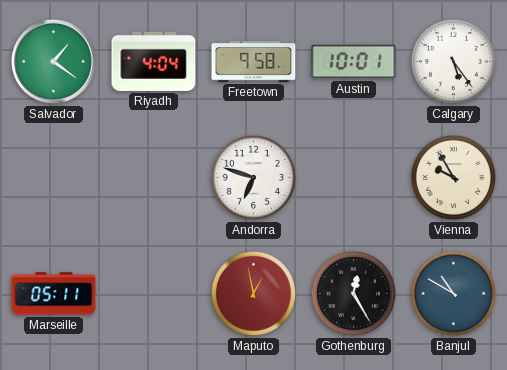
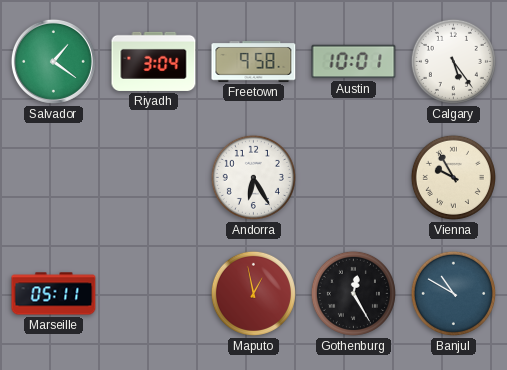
Riyadh: 4:04 -> 3:04 (154, 61)
Andorra: 6:48 -> 6:25 (253, 177)
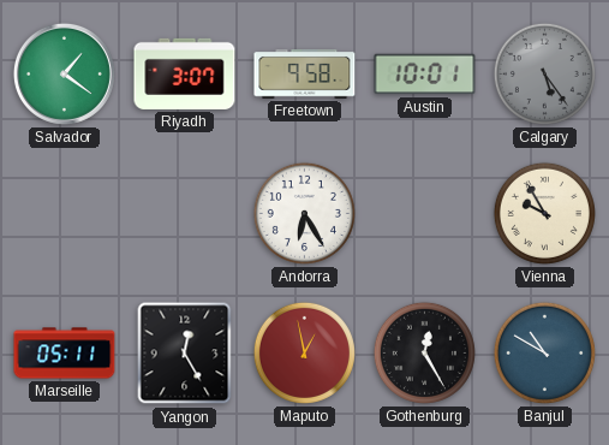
Riyadh: 3:04 -> 3:07 (185, 73)
Calgary dial: white -> grey (544, 73)
Yangon: none -> 12:25 (185, 354)
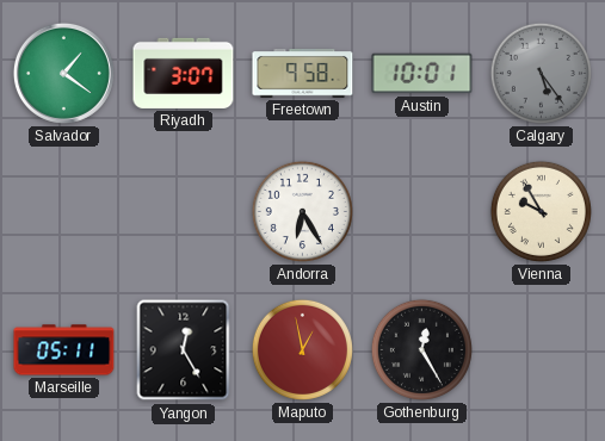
Banjul: 10:50 -> none (544, 352)
